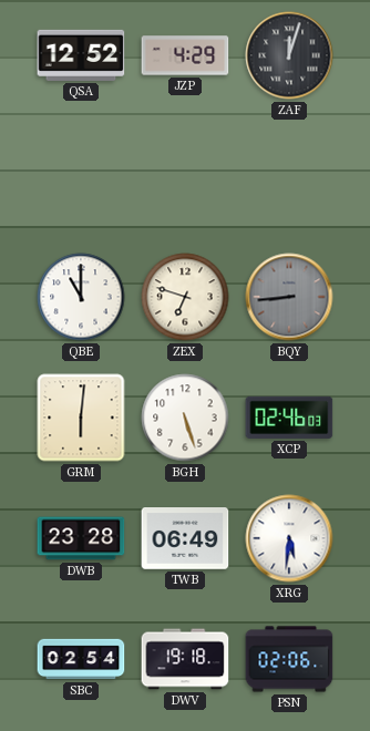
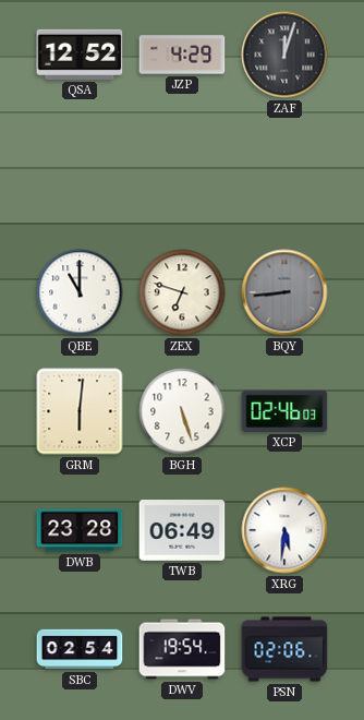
DWV: 19:18 -> 19:54 (182, 649)
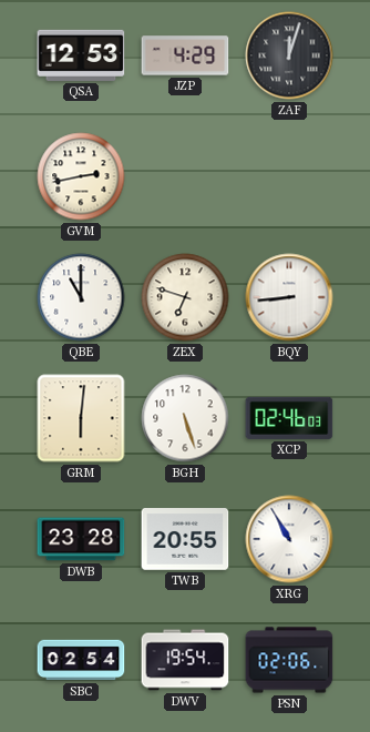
QSA: 12:52 -> 12:53 (81, 55)
GVM: none -> 2:43 (81, 176)
BQY dial: grey -> white (289, 297)
TWB: 06:49 -> 20:55 (185, 540)
XRG: 5:31 -> 10:55 (289, 539)
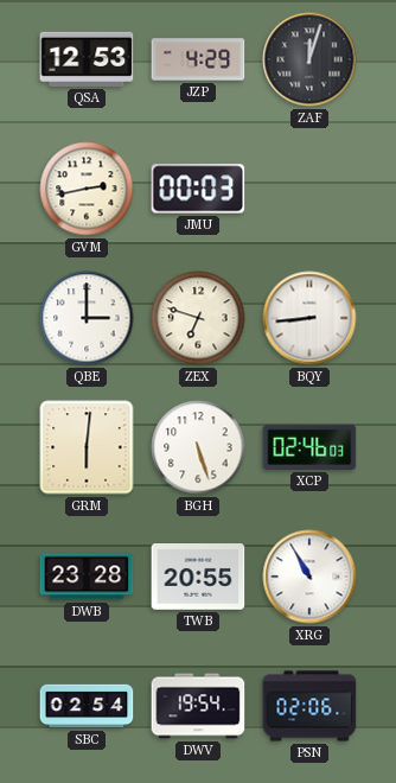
JMU: none -> 00:03 (198, 189)
QBE: 11:00 -> 3:00 (87, 318)
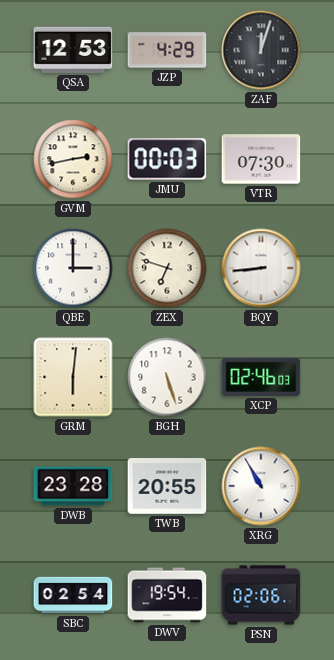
VTR: none -> 07:30 (261, 159)
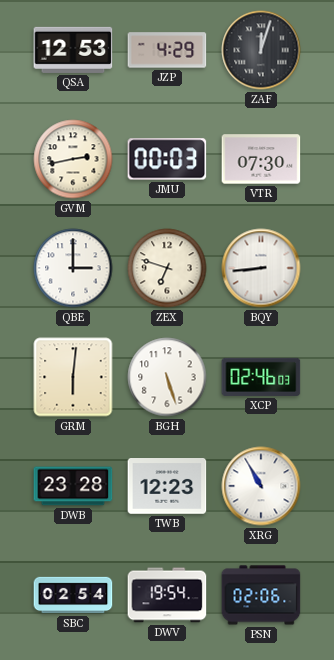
TWB: 20:55 -> 12:23 (167, 487)
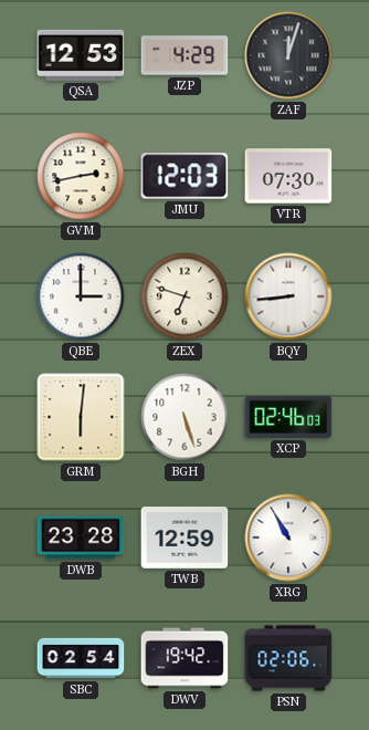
JMU: 00:03 -> 12:03 (184, 176)
TWB: 12:23 -> 12:59 (184, 539)
DWV: 19:54 -> 19:42 (184, 658)
